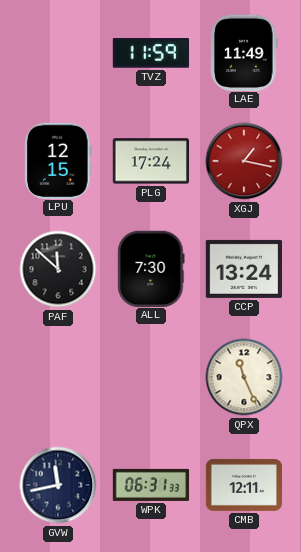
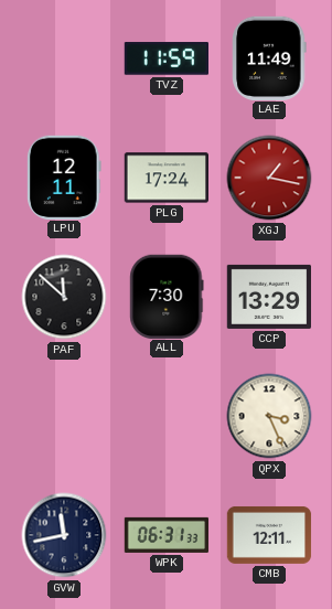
LPU: 12:15 -> 12:11 (65, 177)
CCP: 13:24 -> 13:29 (269, 297)
QPX: 11:26 -> 3:26 (269, 416)
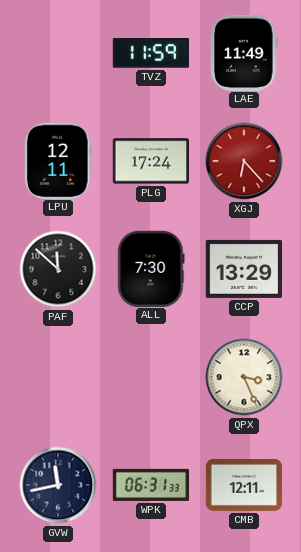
XGJ: 1:17 -> 6:23 (244, 161)
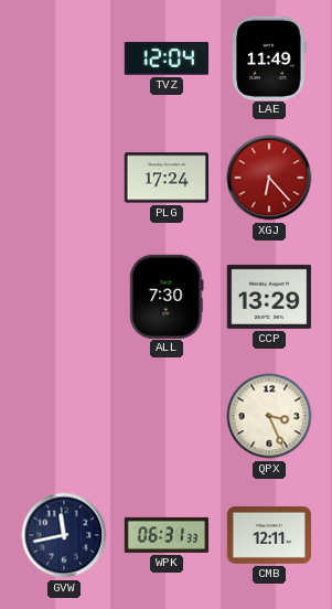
TVZ: 11:59 -> 12:04 (165, 58)
LPU: 12:11 -> none (59, 160)
PAF: 11:52 -> none (58, 269)
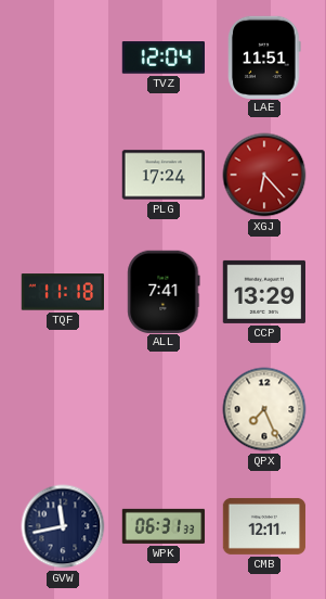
LAE: 11:49 -> 11:51 (264, 56)
TQF: none -> 11:18 (62, 292)
ALL: 7:30 -> 7:41 (164, 291)
QPX: 3:26 -> 7:26 (264, 409)
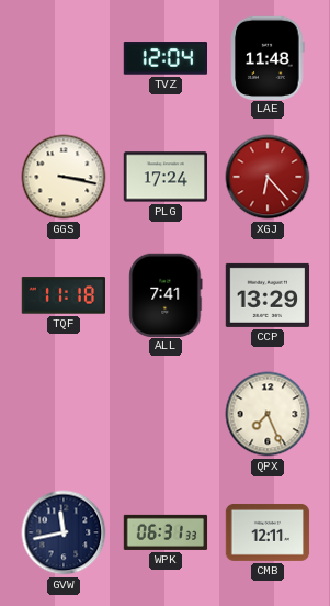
LAE: 11:51 -> 11:48 (268, 57)
GGS: none -> 3:17 (64, 177)
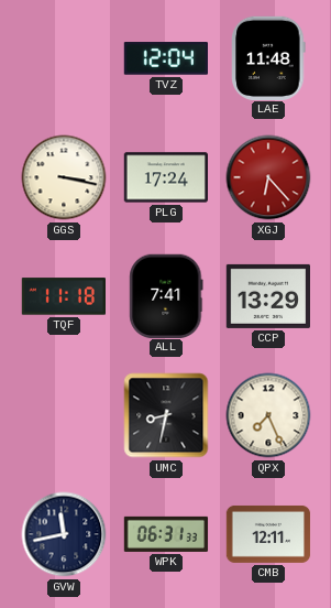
UMC: none -> 8:32 (166, 415)
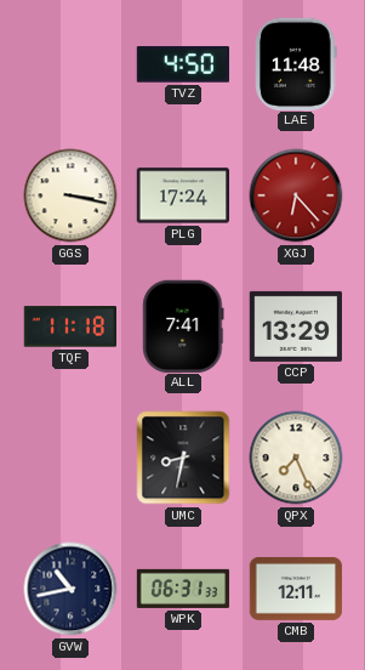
TVZ: 12:04 -> 4:50 (182, 64)
GVW: 11:43 -> 10:43 (70, 589)
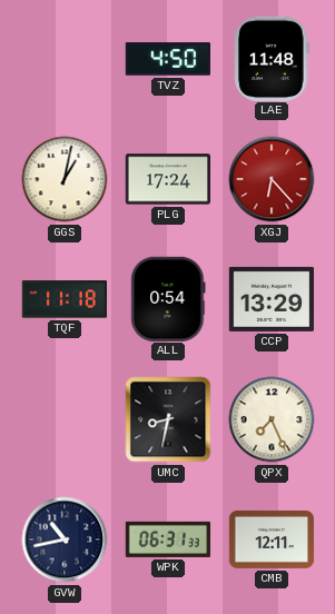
GGS: 3:17 -> 1:02 (65, 179)
ALL: 7:41 -> 0:54 (168, 298)
